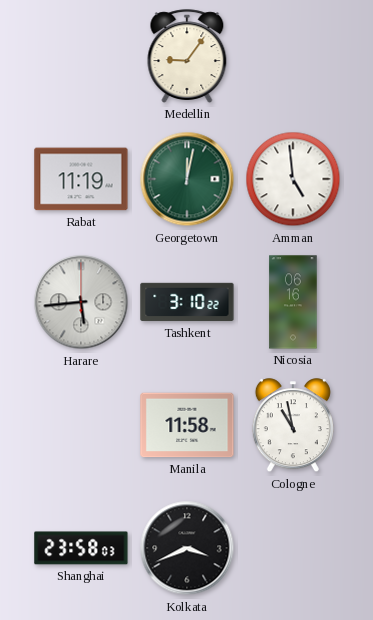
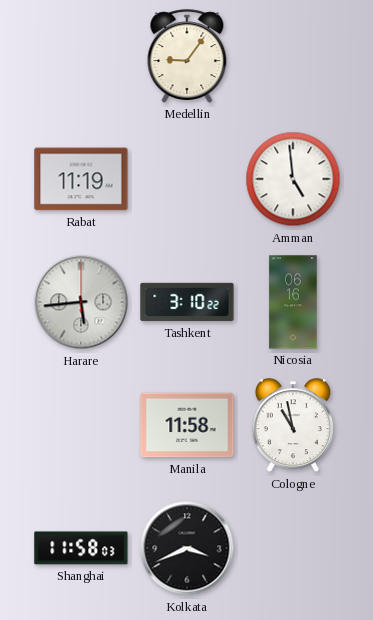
Georgetown: 12:02 -> none (187, 179)
Shanghai: 23:58 -> 11:58 (81, 548)
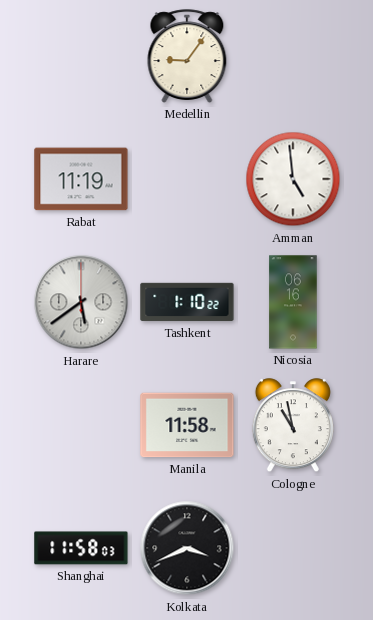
Harare: 5:44 -> 5:39 (81, 302)
Tashkent: 3:10 -> 1:10 (187, 302)
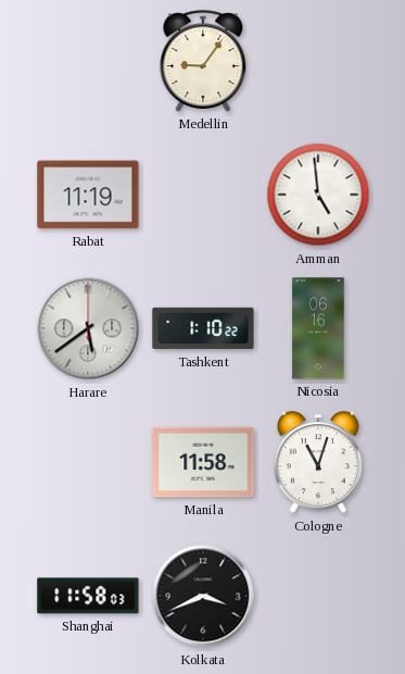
Cologne: 10:58 -> 11:03 (318, 463)
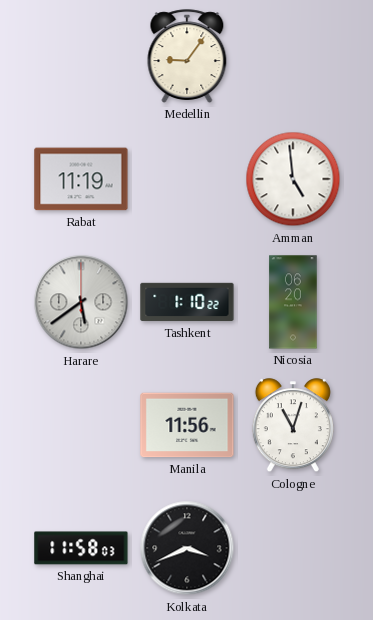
Nicosia: 06:16 -> 06:20 (293, 302)
Manila: 11:58 -> 11:56 (187, 425)
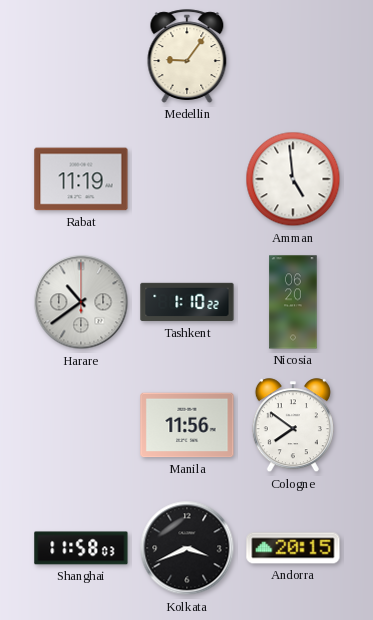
Harare: 5:39 -> 10:39 (81, 302)
Cologne: 11:03 -> 7:51 (293, 426)
Andorra: none -> 20:15 (293, 548)
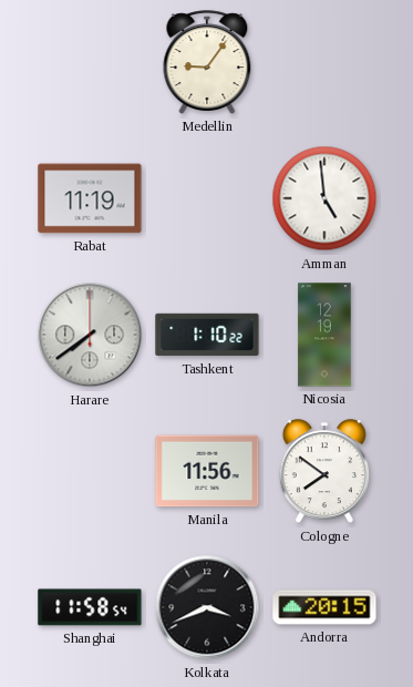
Harare: 10:39 -> 7:39 (90, 335)
Nicosia: 06:20 -> 12:19 (324, 335)
Shanghai: 11:58:03 -> 11:58:54 (90, 607)
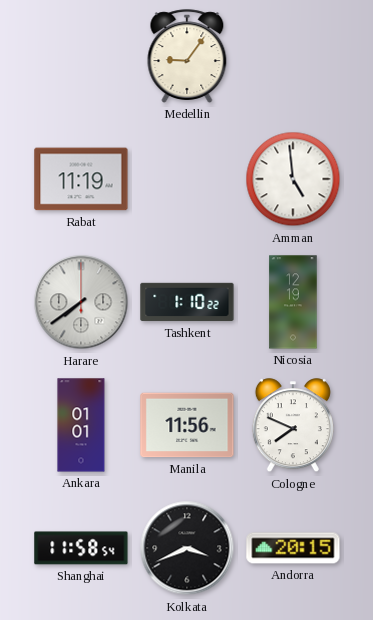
Ankara: none -> 01:01 (81, 425)
Cologne: 7:51 -> 7:49 (293, 426)
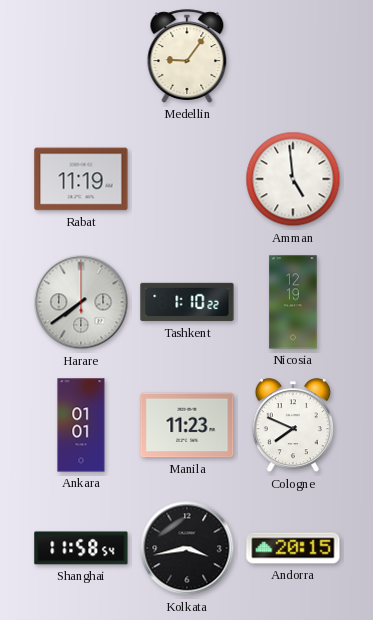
Manila: 11:56 -> 11:23 (187, 425)
Kolkata: 3:41 -> 3:43 (187, 548)
